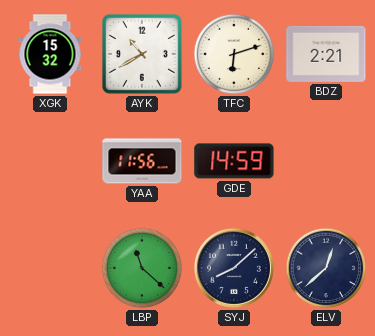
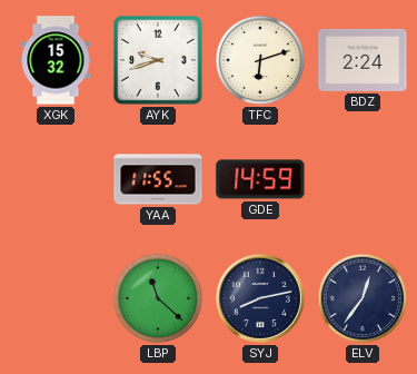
AYK: 10:40 -> 9:42 (159, 61)
BDZ: 2:21 -> 2:24 (363, 60)
YAA: 11:56 -> 11:55 (158, 179)
SYJ: 8:08 -> 8:13 (260, 298)
ELV: 12:38 -> 12:36 (363, 298)
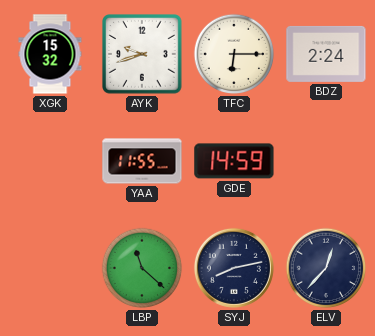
TFC: 6:12 -> 6:15 (234, 54)
ELV: 12:36 -> 12:37 (326, 268)
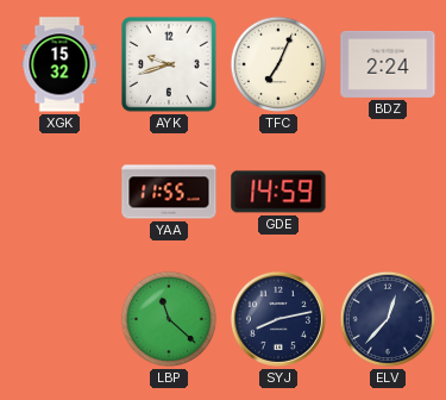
TFC: 6:15 -> 7:04 (278, 64)
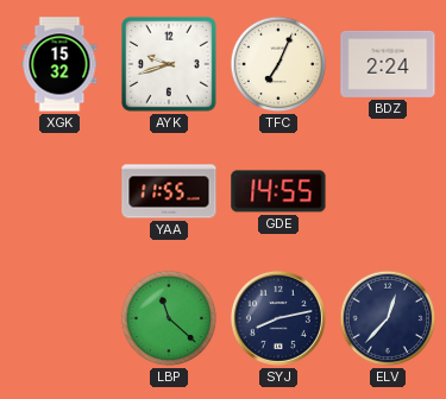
GDE: 14:59 -> 14:55 (278, 191)
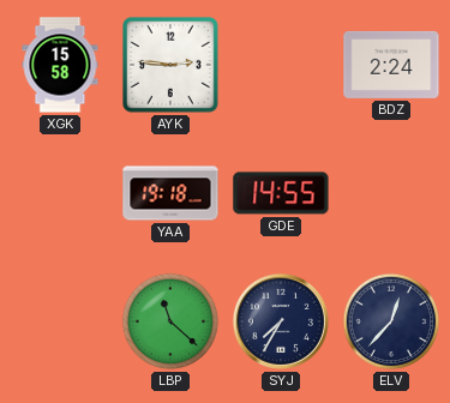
XGK: 15:32 -> 15:58 (60, 65)
AYK: 9:42 -> 2:46 (172, 66)
TFC: 7:04 -> none (278, 64)
YAA: 11:55 -> 19:18 (170, 193)
SYJ: 8:13 -> 7:35 (281, 321)
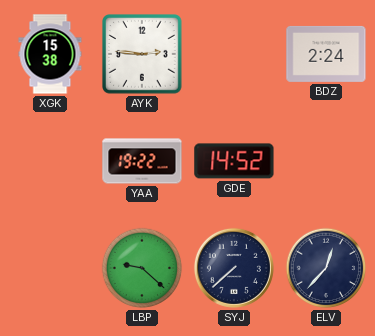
XGK: 15:58 -> 15:38 (50, 54)
YAA: 19:18 -> 19:22 (142, 161)
GDE: 14:55 -> 14:52 (234, 161)
LBP: 11:22 -> 9:22 (142, 268)
SYJ: 7:35 -> 7:38 (234, 268)
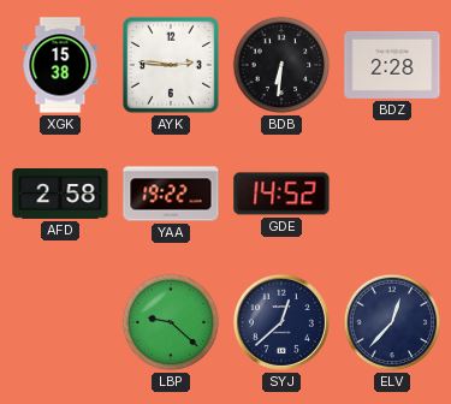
BDB: none -> 6:31 (281, 65)
BDZ: 2:24 -> 2:28 (392, 65)
AFD: none -> 2:58 (60, 195)
SYJ: 7:38 -> 12:38 (281, 322)
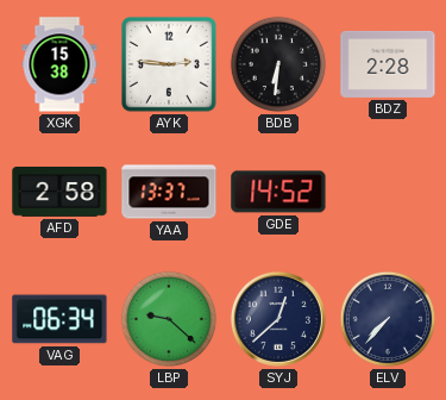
YAA: 19:22 -> 13:37 (169, 192)
VAG: none -> 06:34 (59, 319)
ELV: 12:37 -> 7:37 (388, 319)
